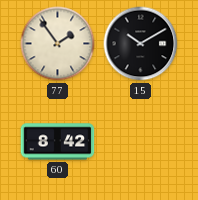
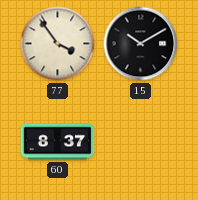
77: 1:54 -> 3:54 (58, 44)
60: 8:42 -> 8:37 (58, 142)
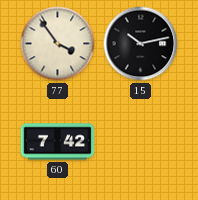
15: 10:10 -> 10:13 (141, 44)
60: 8:37 -> 7:42 (58, 142)
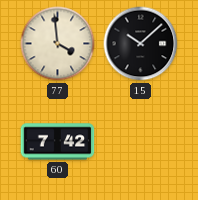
77: 3:54 -> 3:59 (58, 44)
15: 10:13 -> 10:08 (141, 44)
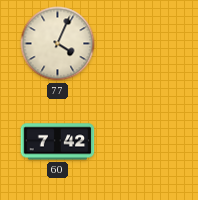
77: 3:59 -> 4:04 (58, 44)
15: 10:08 -> none (141, 44)
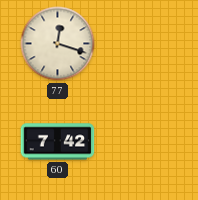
77: 4:04 -> 12:18 (58, 44)
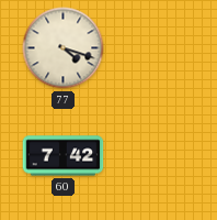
77: 12:18 -> 4:18 (64, 48)
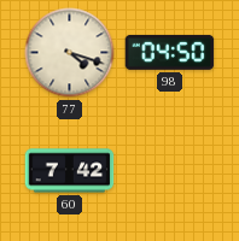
98: none -> 04:50 (170, 52)
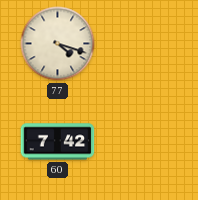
98: 04:50 -> none (170, 52)
